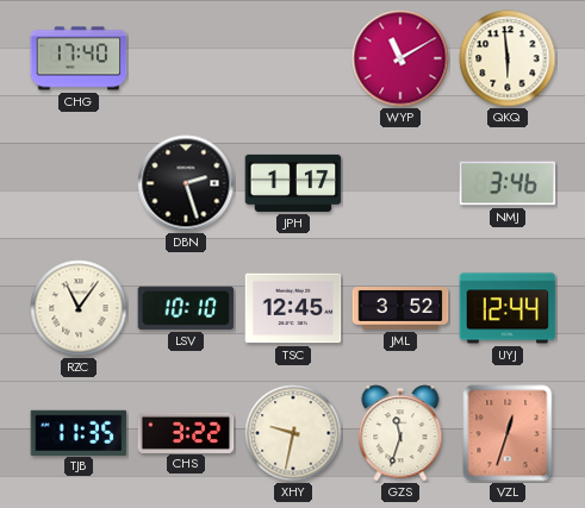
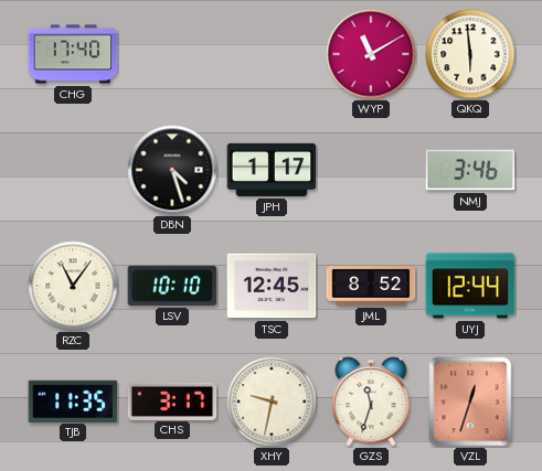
DBN: 2:27 -> 4:27 (172, 170)
JML: 3:52 -> 8:52 (371, 287)
CHS: 3:22 -> 3:17 (172, 400)
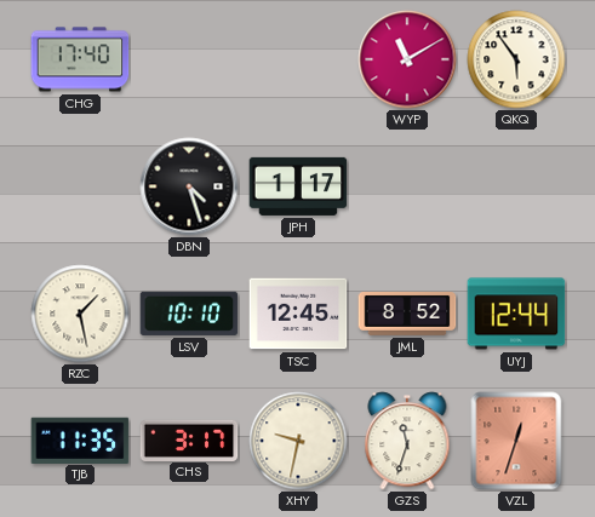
QKQ: 5:59 -> 5:54 (516, 59)
NMJ: 3:46 -> none (470, 170)
RZC: 11:06 -> 1:28 (80, 314)
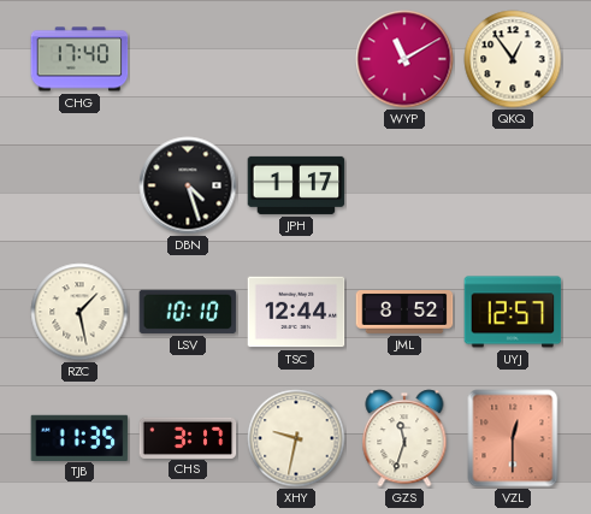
QKQ: 5:54 -> 12:54 (513, 59)
TSC: 12:45 -> 12:44 (296, 312)
UYJ: 12:44 -> 12:57 (513, 312)
VZL: 12:33 -> 12:30 (513, 438)
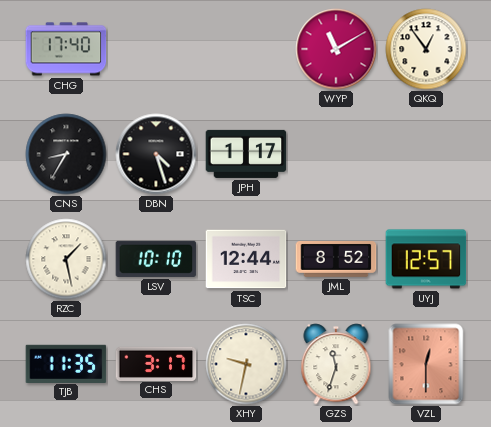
CNS: none -> 8:35 (66, 154)
